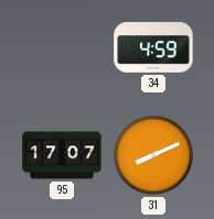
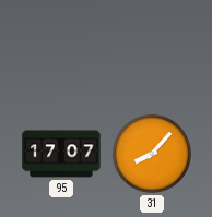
34: 4:59 -> none (153, 47)
31: 8:11 -> 8:07 (152, 154)
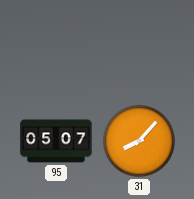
95: 17:07 -> 05:07 (56, 141)
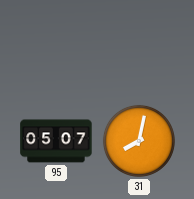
31: 8:07 -> 8:02 (139, 141)
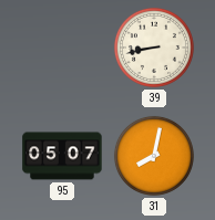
39: none -> 8:43 (154, 48)
